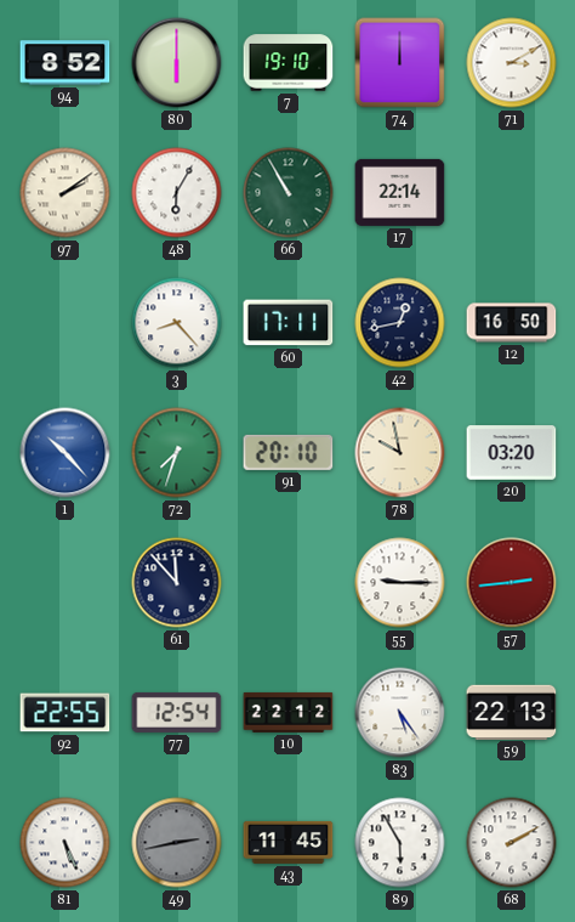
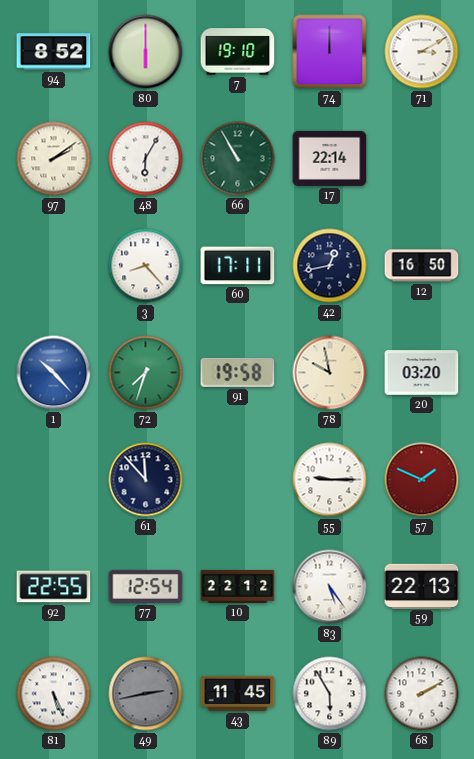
91: 20:10 -> 19:58 (238, 372)
57: 2:44 -> 1:49 (422, 480)
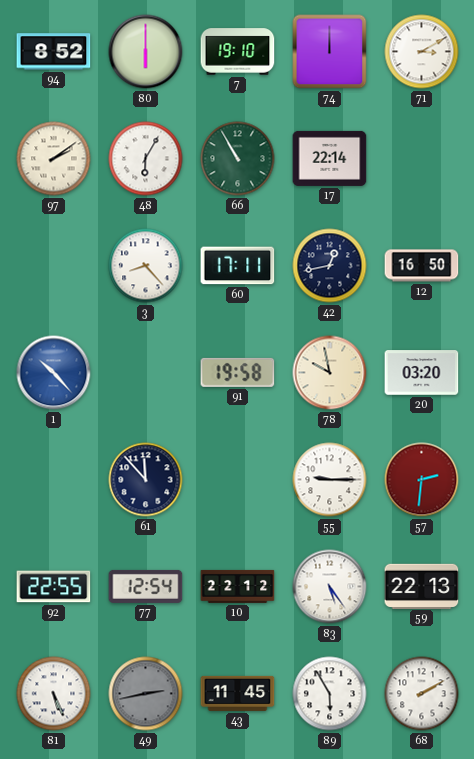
72: 7:33 -> none (146, 373)
57: 1:49 -> 2:31 (422, 480)
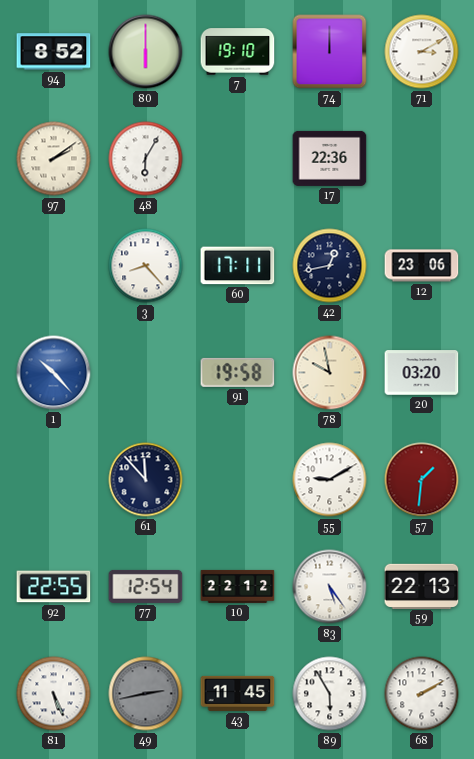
66: 10:55 -> none (238, 159)
17: 22:14 -> 22:36 (330, 158)
12: 16:50 -> 23:06 (422, 266)
55: 9:15 -> 9:10 (330, 480)
57: 2:31 -> 1:31 (422, 480)
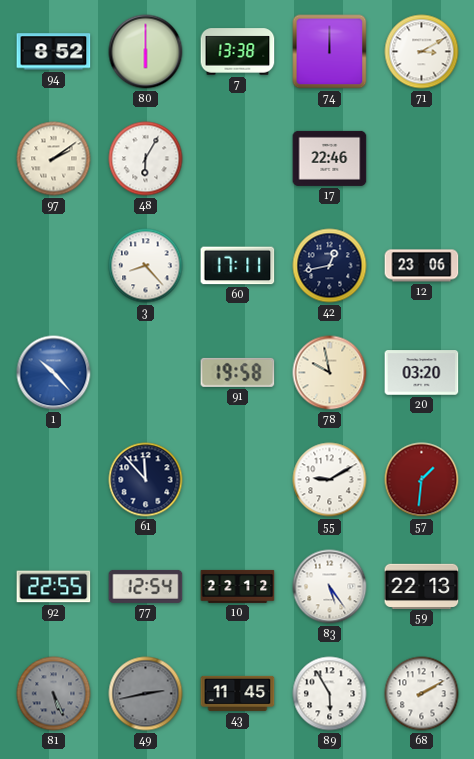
7: 19:10 -> 13:38 (238, 52)
17: 22:36 -> 22:46 (330, 158)
81 dial: white -> grey (54, 694)
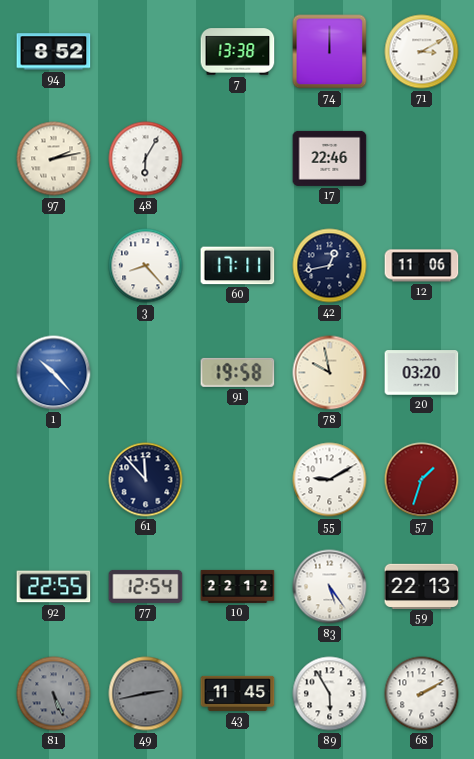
80: 6:00 -> none (146, 52)
97: 2:09 -> 2:13 (54, 159)
12: 23:06 -> 11:06 (422, 266)
57: 1:31 -> 1:33 (422, 480)
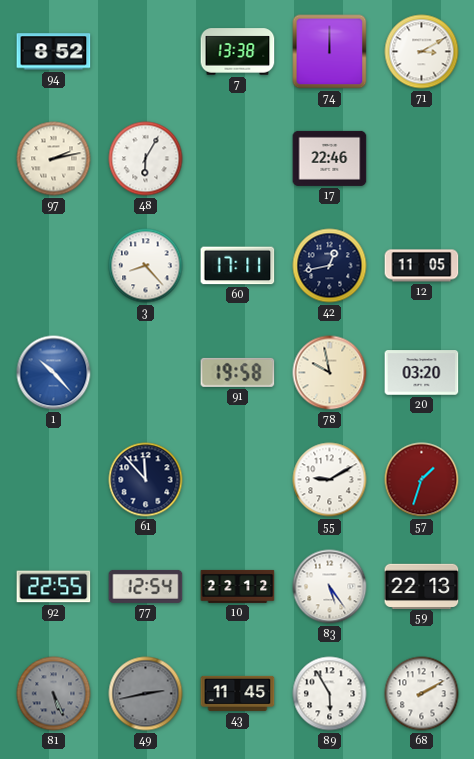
12: 11:06 -> 11:05 (422, 266)
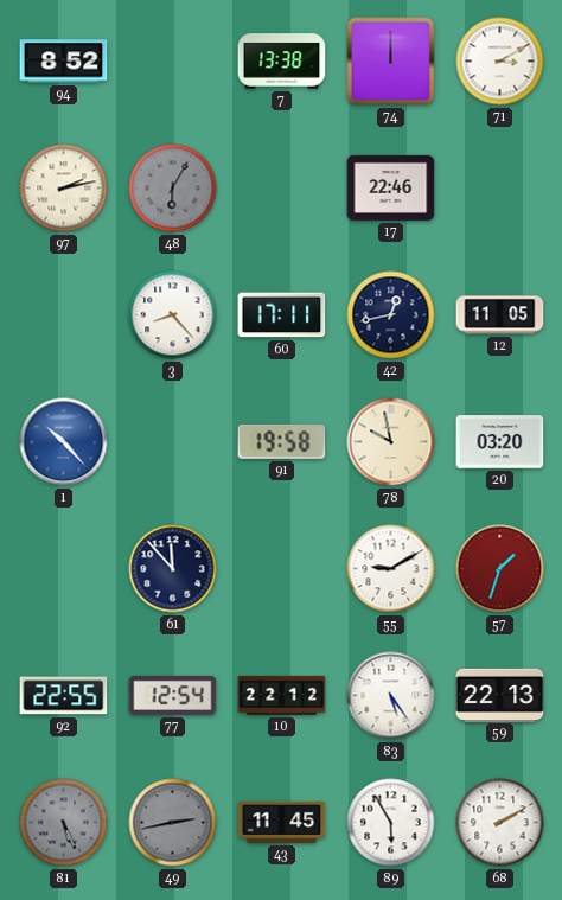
48 dial: white -> grey (173, 189)
